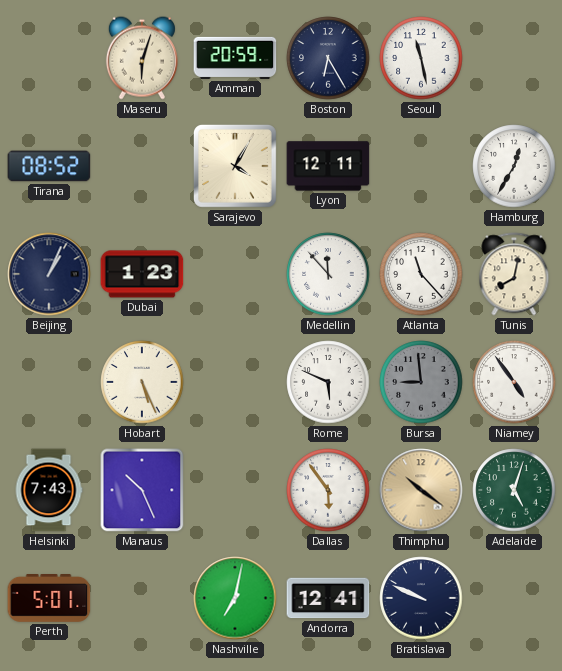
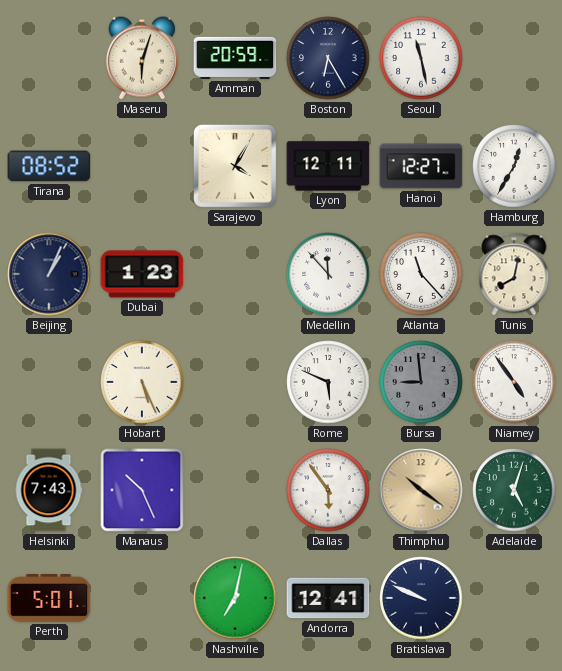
Hanoi: none -> 12:27 (421, 166)
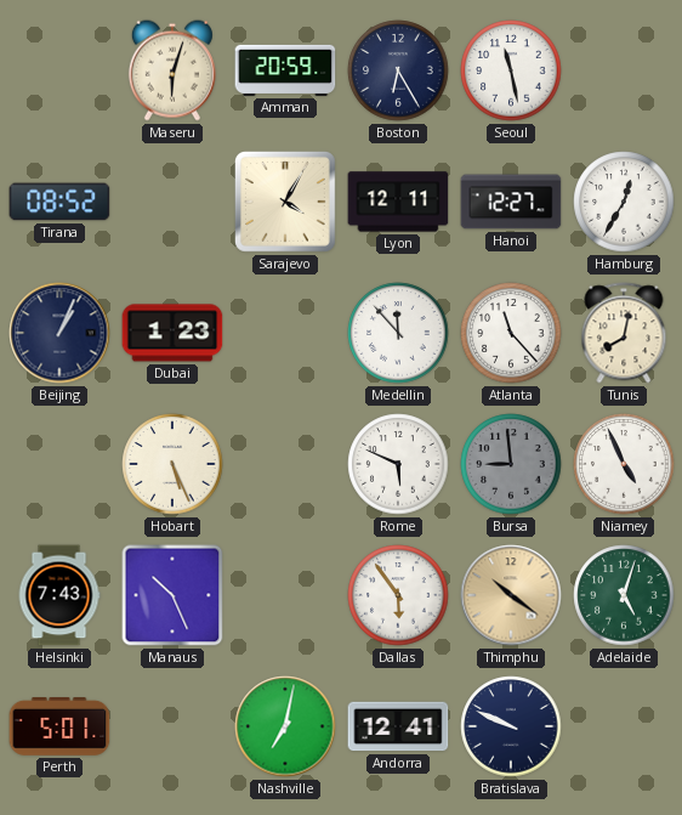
Niamey: 4:54 -> 4:56 (624, 464)
